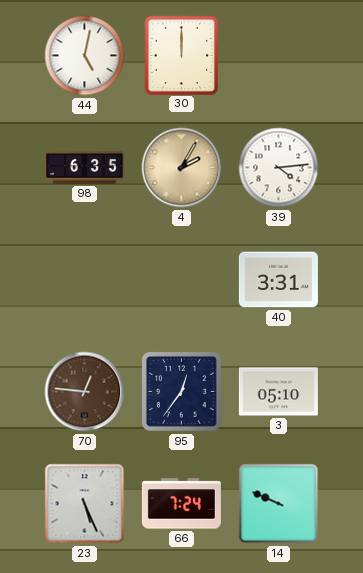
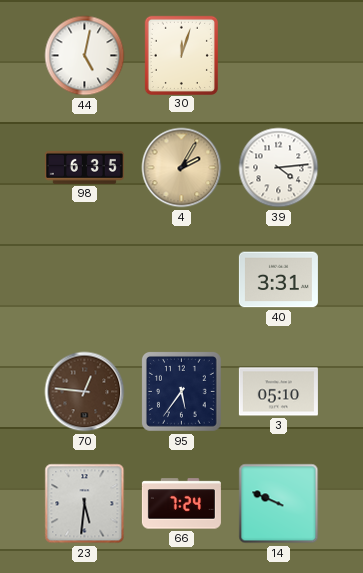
30: 12:00 -> 12:03 (181, 55)
95: 12:36 -> 5:36 (181, 391)
23: 5:26 -> 5:31 (85, 504)
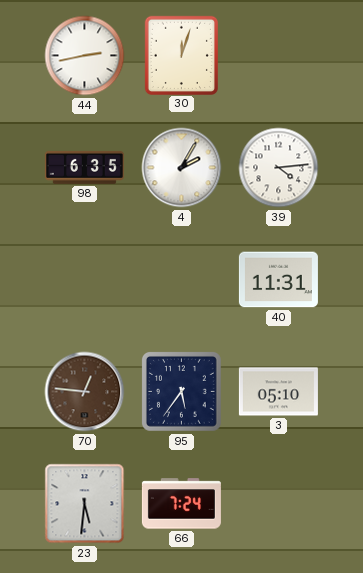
44: 5:02 -> 2:43 (85, 56)
4 dial: champagne -> white (182, 168)
40: 3:31 -> 11:31 (278, 280)
14: 9:49 -> none (279, 504)
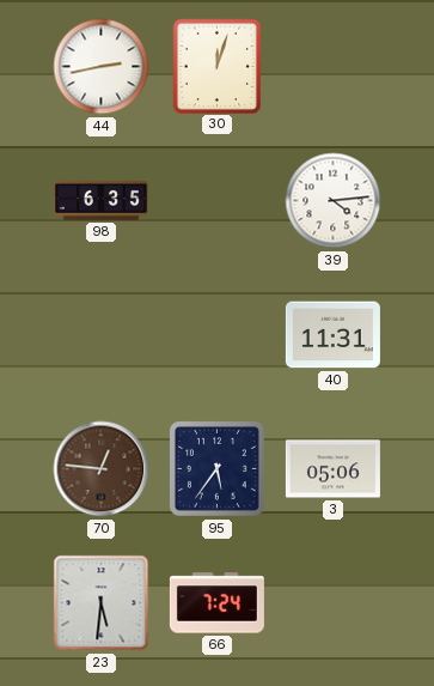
4: 2:05 -> none (182, 168)
3: 05:10 -> 05:06 (332, 469)
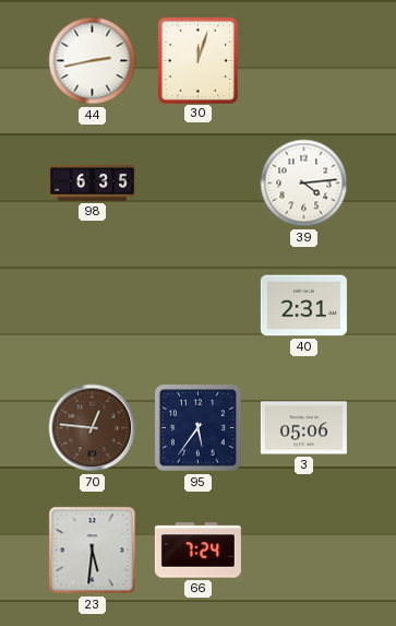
40: 11:31 -> 2:31 (303, 306)
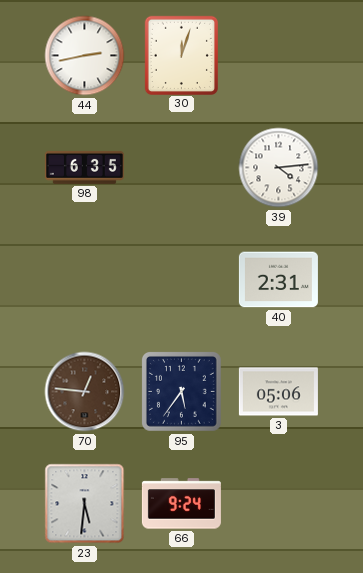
66: 7:24 -> 9:24 (181, 504)
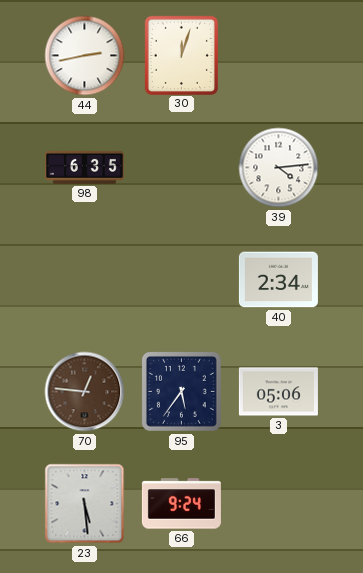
40: 2:31 -> 2:34 (278, 280)
23: 5:31 -> 5:29 (85, 504)
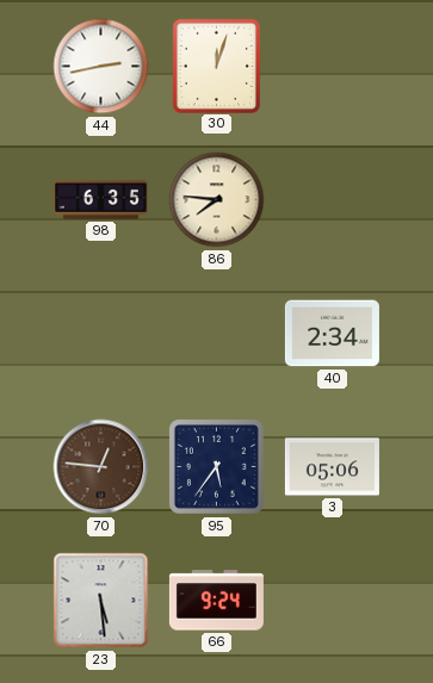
86: none -> 7:46 (217, 200)
39: 4:14 -> none (279, 168)
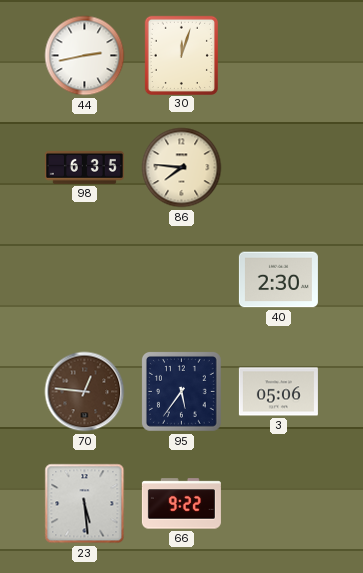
40: 2:34 -> 2:30 (278, 280)
66: 9:24 -> 9:22 (181, 504)
